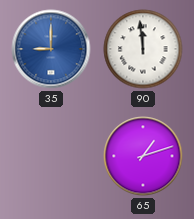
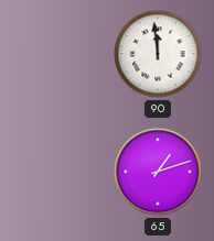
35: 9:00 -> none (51, 49)
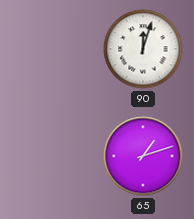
90: 11:59 -> 12:03 (143, 49)
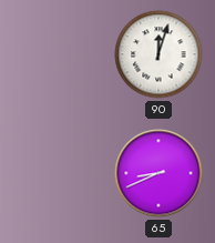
65: 1:12 -> 8:41 (158, 173)
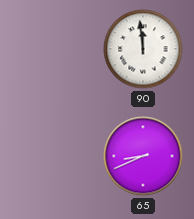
90: 12:03 -> 11:59 (143, 49)
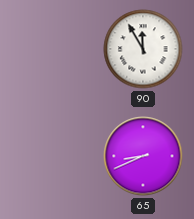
90: 11:59 -> 11:55 (143, 49)
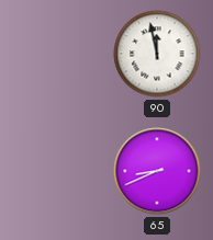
90: 11:55 -> 11:58 (157, 54)
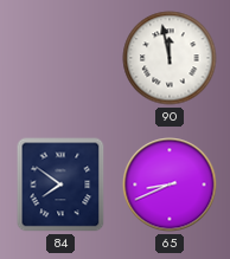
84: none -> 7:51 (60, 184)
